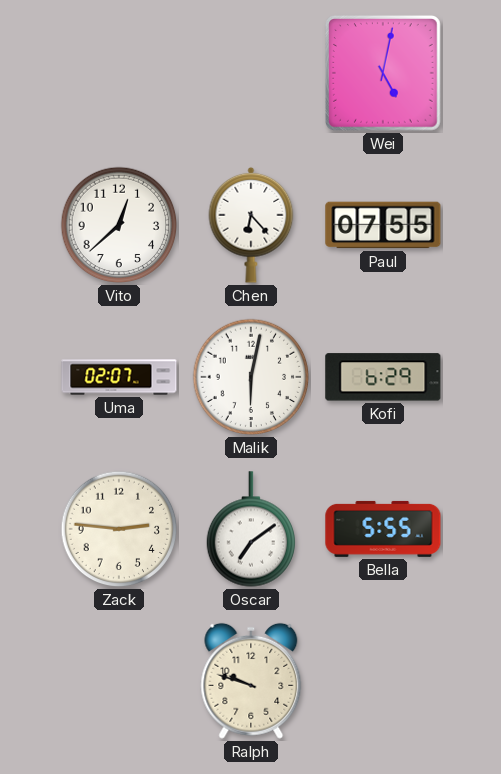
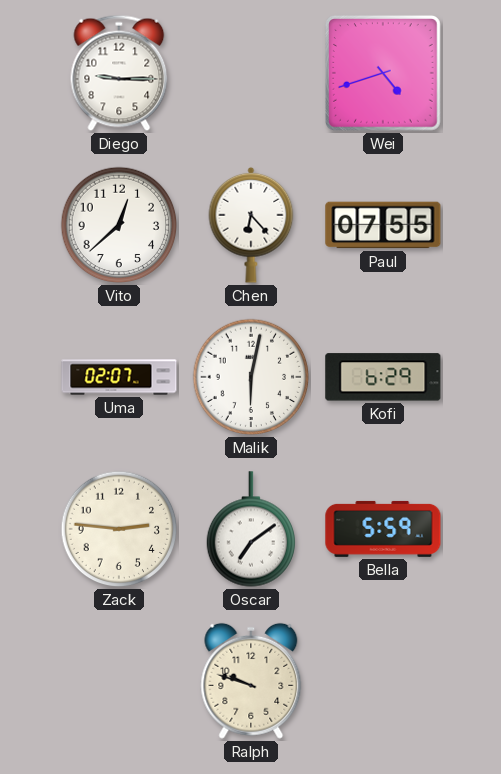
Diego: none -> 9:15 (119, 73)
Wei: 5:02 -> 4:42 (383, 73)
Bella: 5:55 -> 5:59 (383, 529)
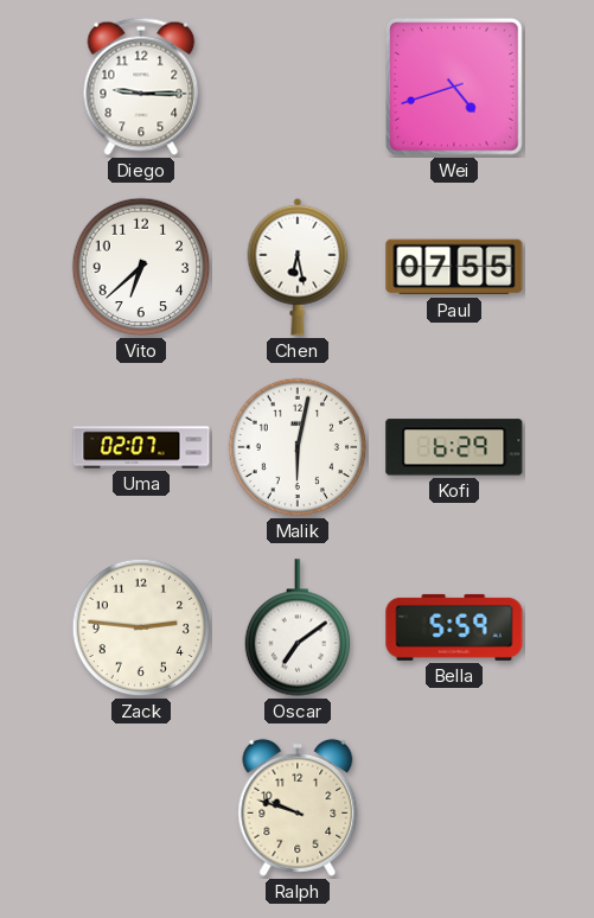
Vito: 12:38 -> 6:38 (141, 267)
Chen: 6:23 -> 6:28 (298, 267)
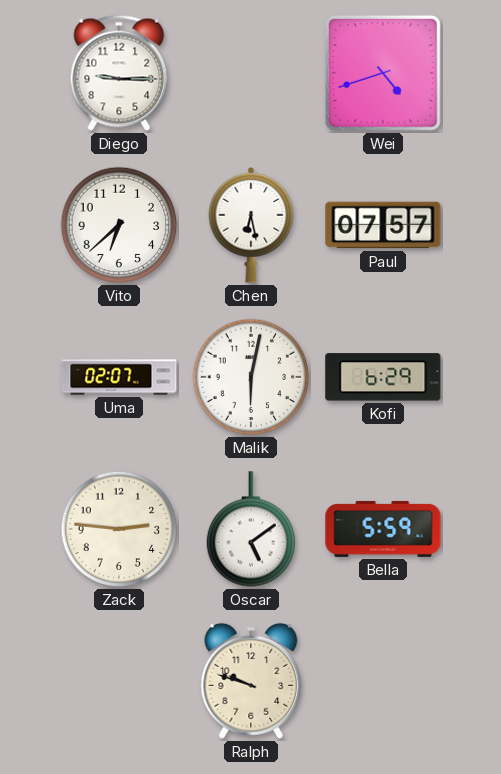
Paul: 07:55 -> 07:57 (383, 225)
Oscar: 7:09 -> 5:09 (250, 529)
